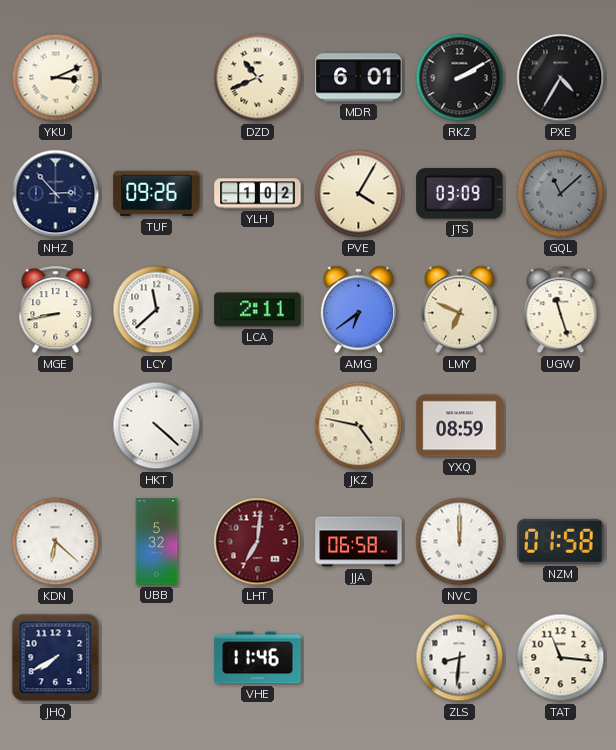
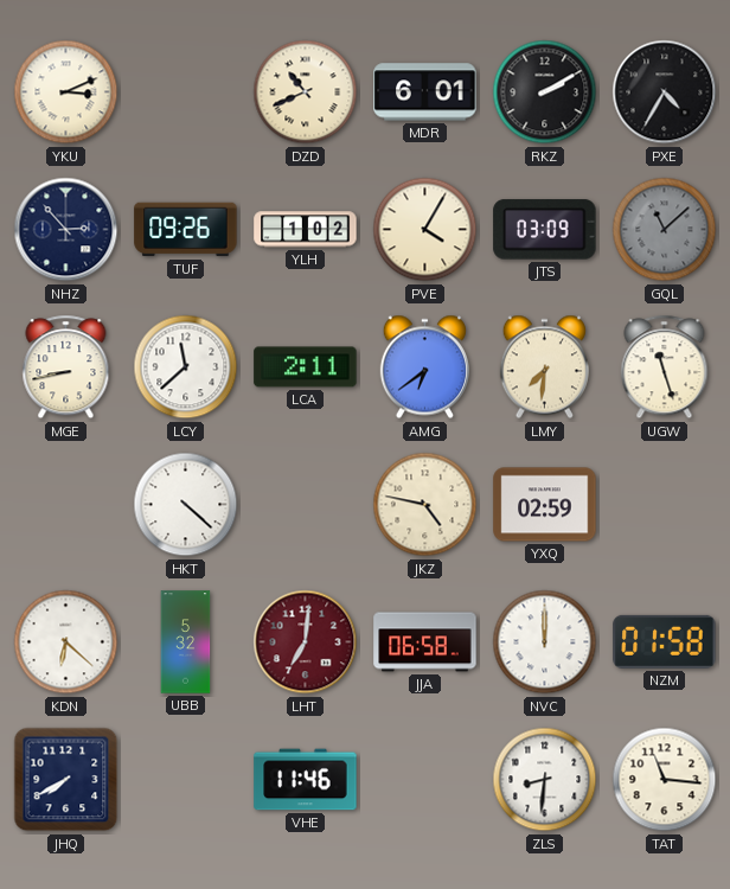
LMY: 6:49 -> 7:31 (544, 367)
YXQ: 08:59 -> 02:59 (545, 505)
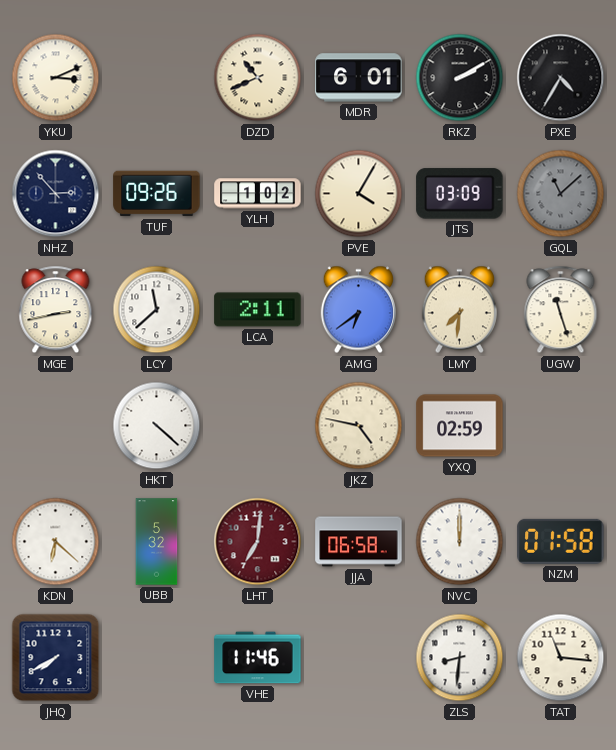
MGE: 8:43 -> 2:43 (56, 310)
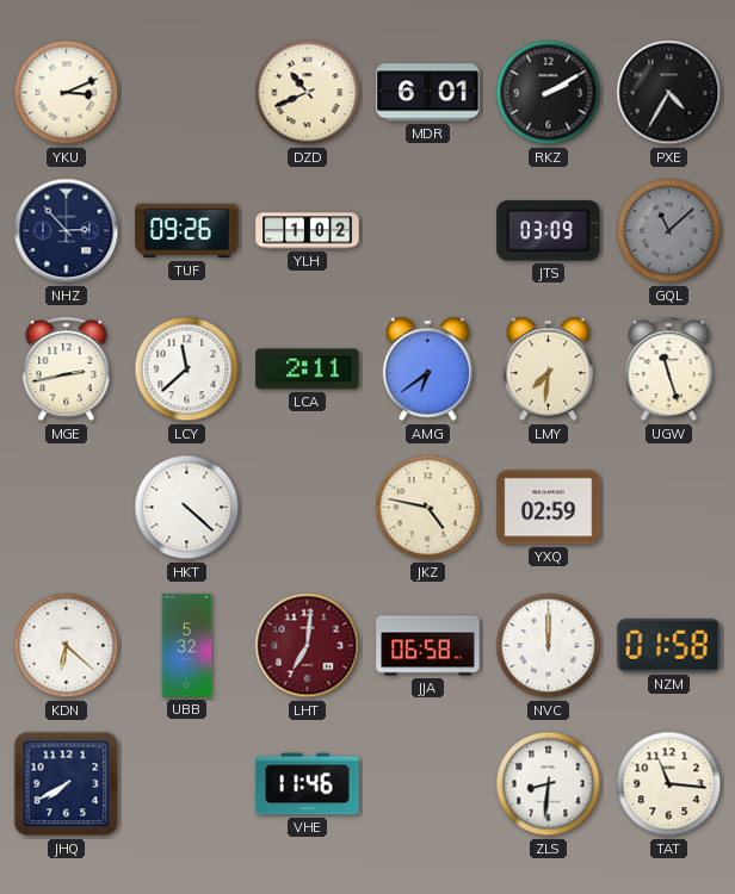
PVE: 4:05 -> none (359, 194)
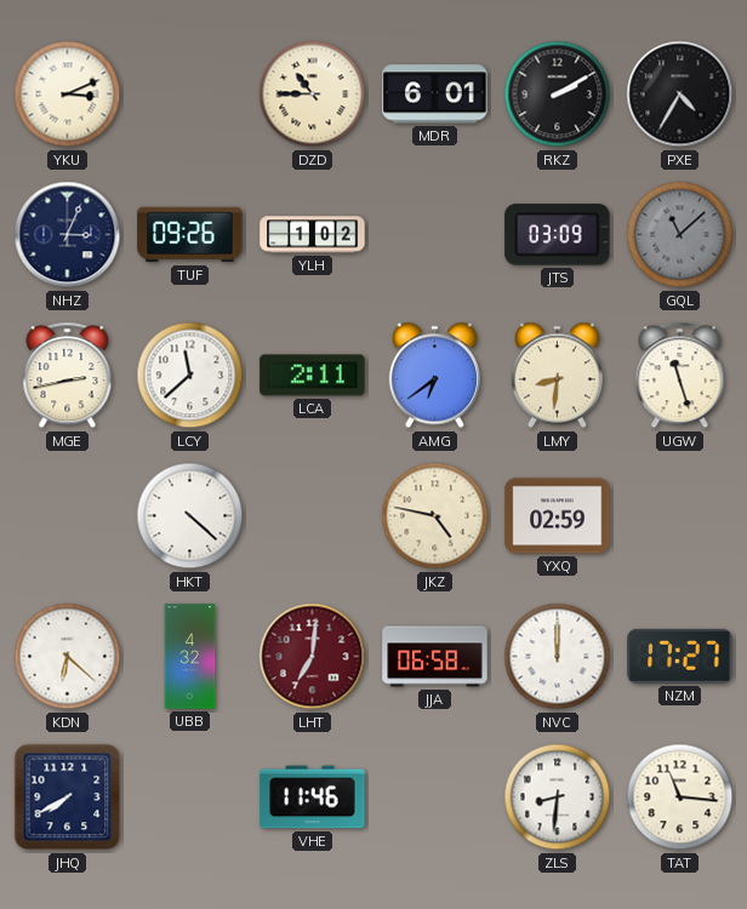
DZD: 10:41 -> 10:45 (313, 95)
NHZ: 2:53 -> 3:04 (68, 235)
LMY: 7:31 -> 8:31 (557, 376)
UBB: 5:32 -> 4:32 (190, 657)
NZM: 01:58 -> 17:27 (680, 656)
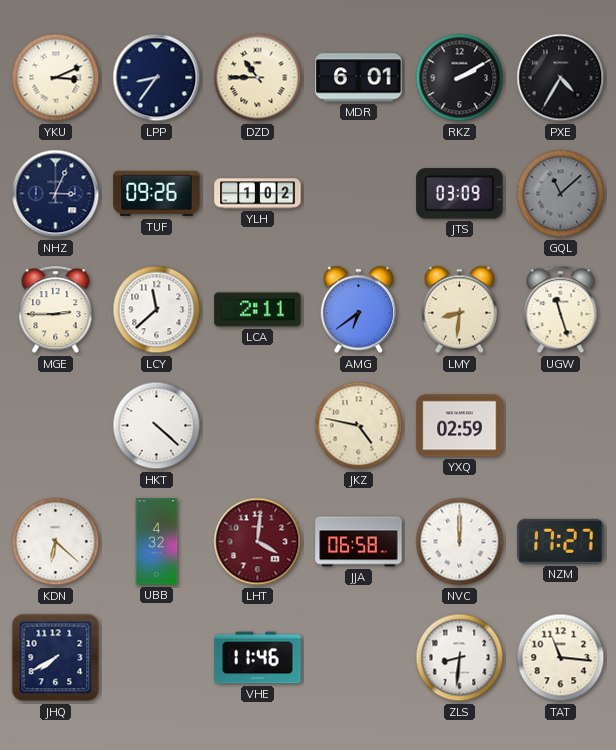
LPP: none -> 8:36 (157, 78)
MGE: 2:43 -> 2:45 (56, 310)
LHT: 7:01 -> 4:01 (258, 542)
